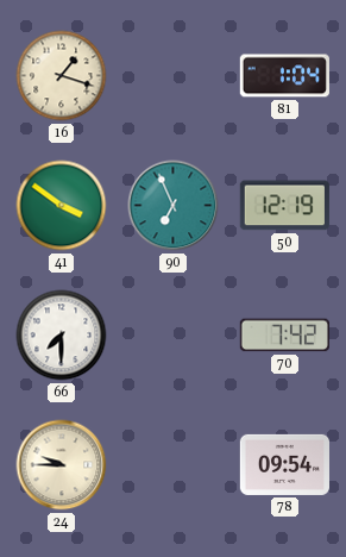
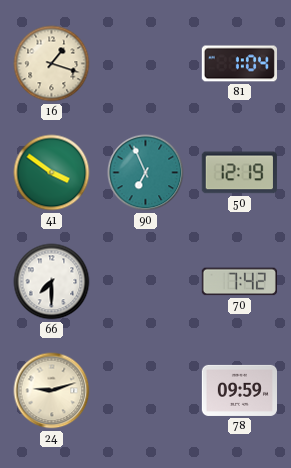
24: 9:45 -> 9:12 (52, 391)
78: 09:54 -> 09:59 (239, 390)
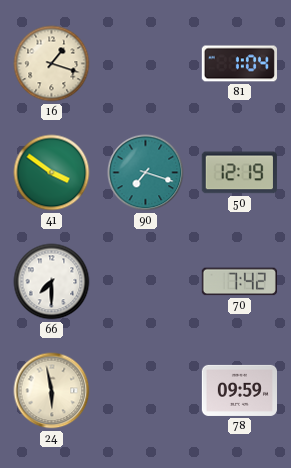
90: 6:56 -> 7:18 (146, 173)
24: 9:12 -> 5:58 (52, 391)
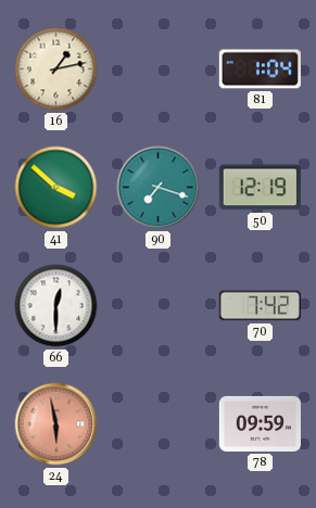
16: 1:18 -> 1:13 (56, 69)
41: 3:51 -> 3:52 (56, 188)
66: 7:30 -> 12:30 (56, 306)
24 dial: cream -> salmon (56, 424)
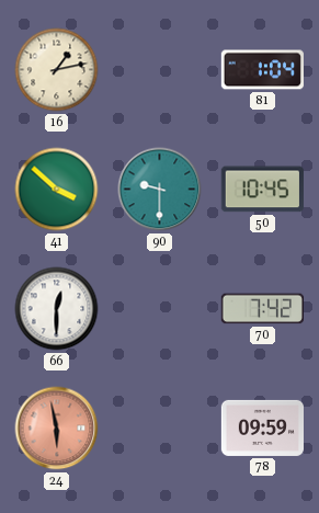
90: 7:18 -> 9:30 (160, 190)
50: 12:19 -> 10:45 (262, 190)
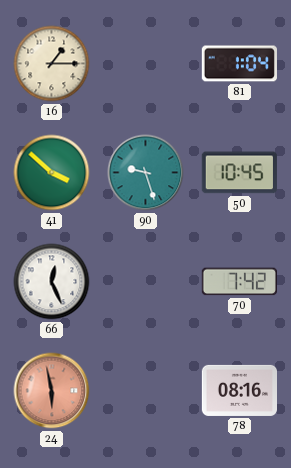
16: 1:13 -> 1:15 (52, 64)
90: 9:30 -> 9:27 (146, 173)
66: 12:30 -> 12:26 (52, 282)
78: 09:59 -> 08:16 (239, 390)
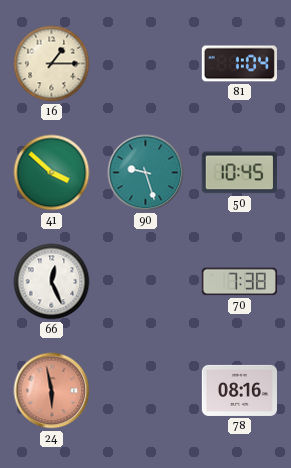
70: 7:42 -> 7:38 (239, 282)
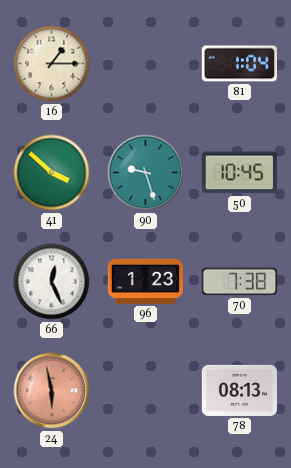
96: none -> 1:23 (145, 281)
78: 08:16 -> 08:13 (239, 390)
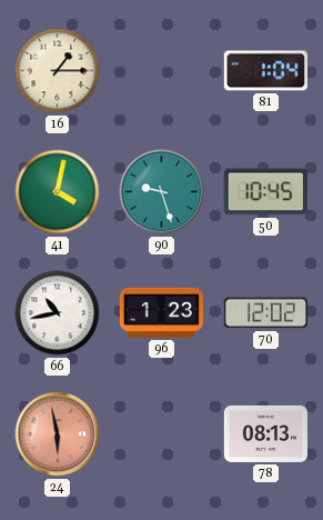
41: 3:52 -> 4:02 (58, 192)
66: 12:26 -> 10:43 (58, 313)
70: 7:38 -> 12:02 (265, 313)
